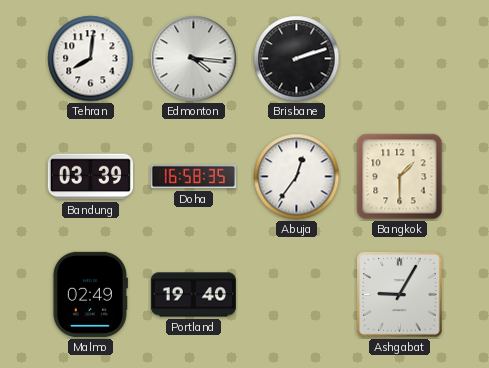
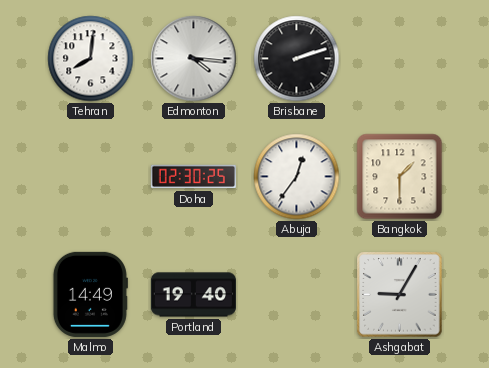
Bandung: 03:39 -> none (90, 177)
Doha: 16:58 -> 02:30 (193, 177)
Malmo: 02:49 -> 14:49 (90, 294)
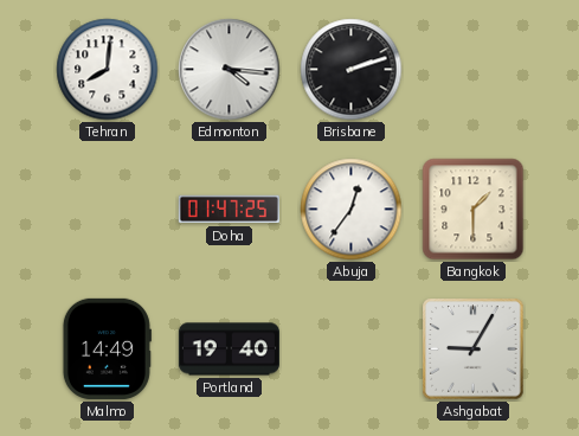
Doha: 02:30 -> 01:47 (229, 210)
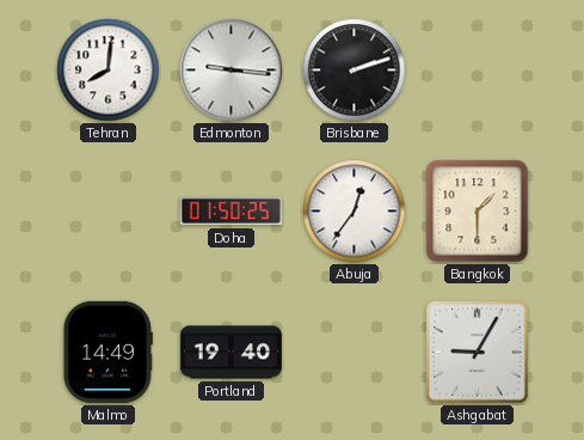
Edmonton: 4:16 -> 9:16 (232, 71)
Doha: 01:47 -> 01:50 (230, 212)
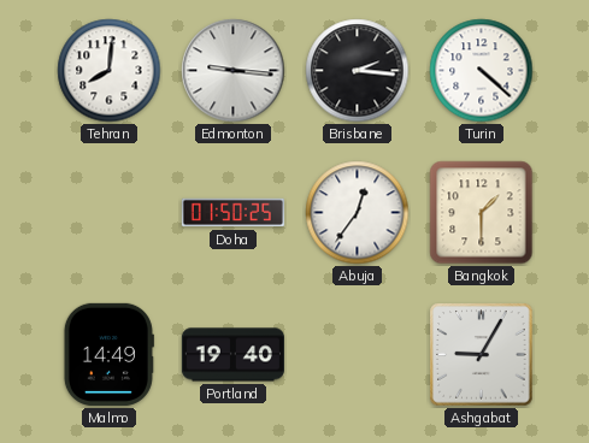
Brisbane: 2:12 -> 2:16 (358, 71)
Turin: none -> 4:22 (482, 71)
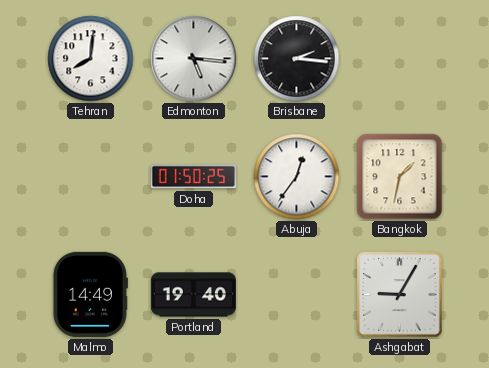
Edmonton: 9:16 -> 5:16 (194, 59)
Turin: 4:22 -> none (482, 71)
Bangkok: 1:30 -> 1:32 (400, 177)
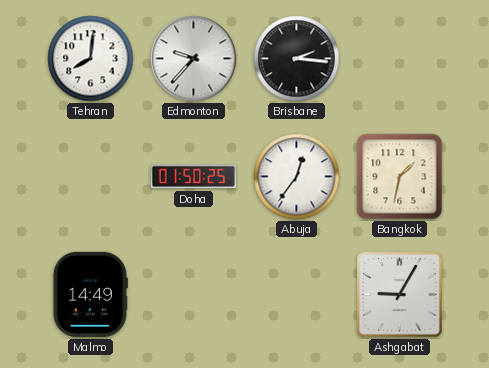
Edmonton: 5:16 -> 9:37 (194, 59)
Portland: 19:40 -> none (193, 295)
